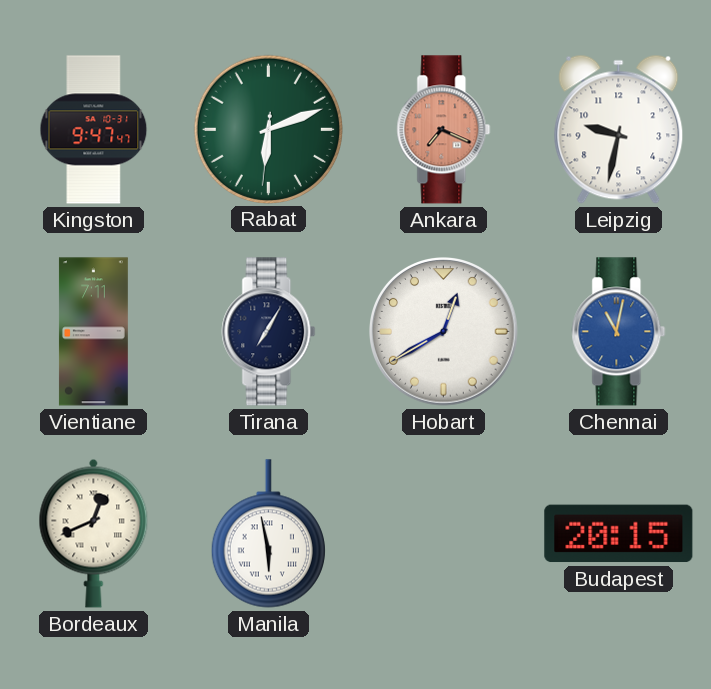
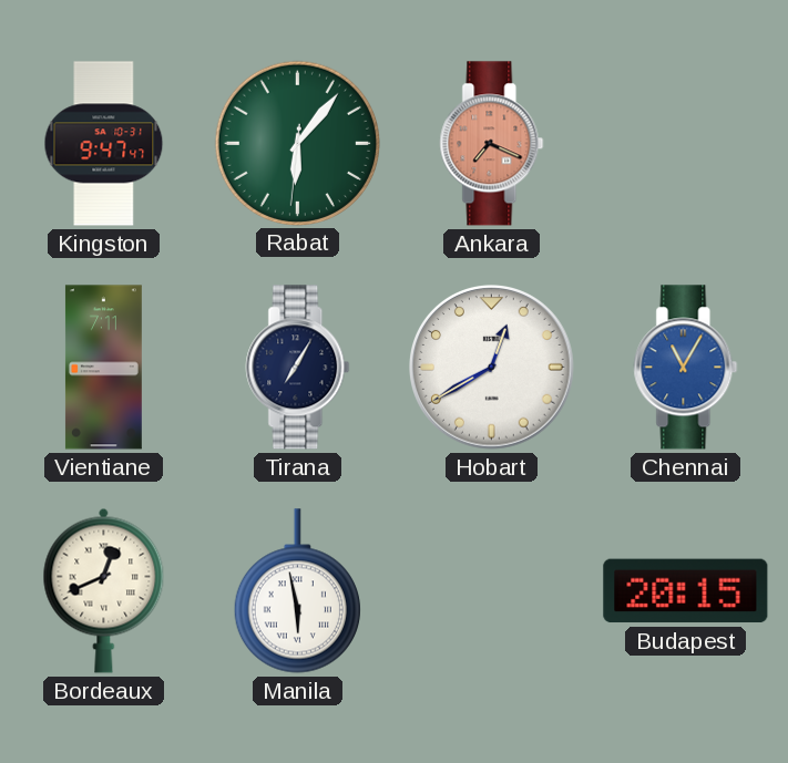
Rabat: 6:11 -> 6:06 (297, 143)
Leipzig: 9:32 -> none (619, 129)
Chennai: 11:02 -> 11:05 (686, 368)
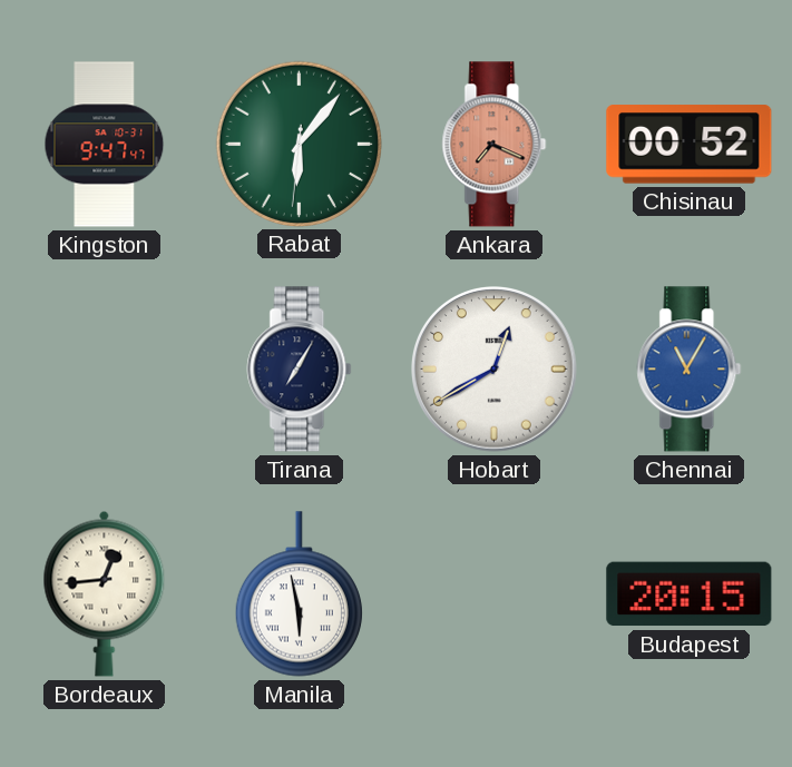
Chisinau: none -> 00:52 (690, 145)
Vientiane: 7:11 -> none (103, 368)
Bordeaux: 12:41 -> 12:44 (105, 593)
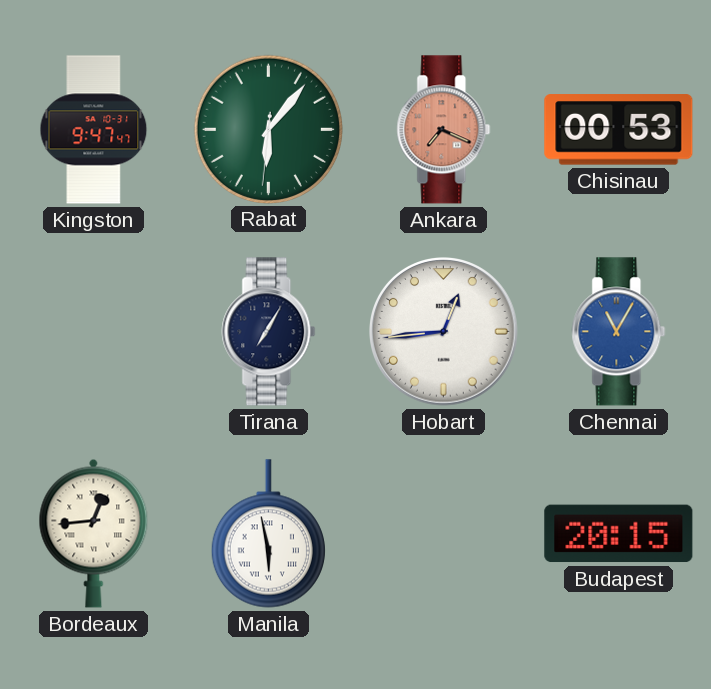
Chisinau: 00:52 -> 00:53 (619, 130)
Hobart: 12:40 -> 12:44 (444, 332)
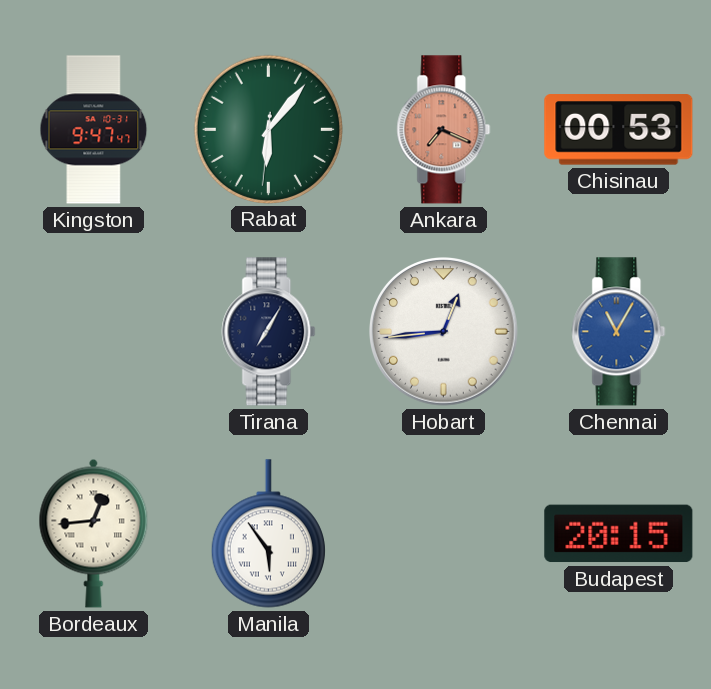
Manila: 5:58 -> 5:54 (268, 534)
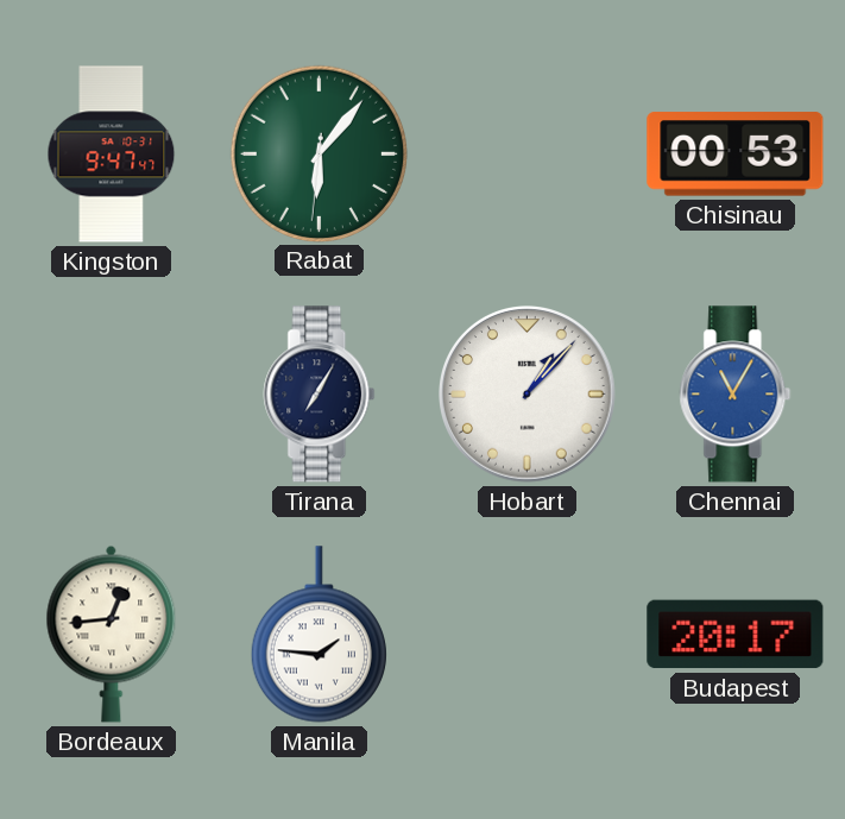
Ankara: 7:19 -> none (444, 130)
Hobart: 12:44 -> 1:07 (528, 395)
Manila: 5:54 -> 1:46 (319, 635)
Budapest: 20:15 -> 20:17 (736, 635)
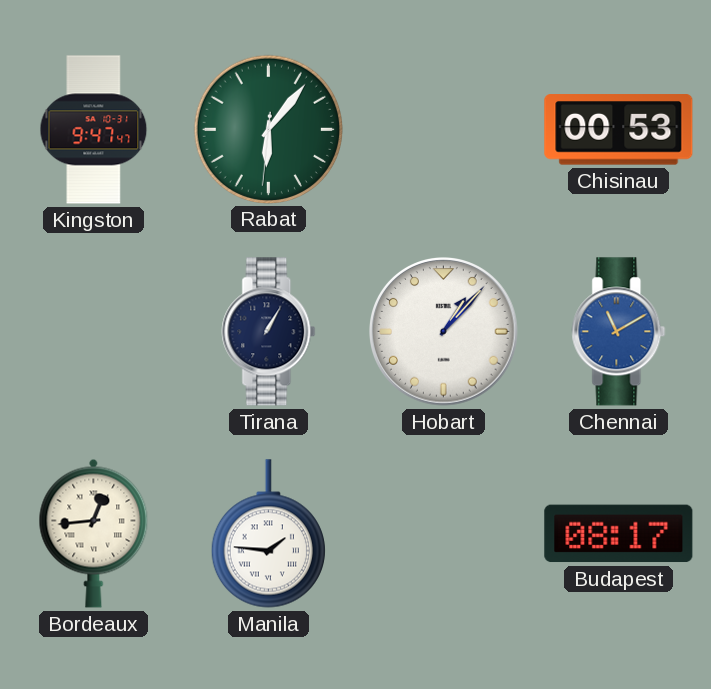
Tirana: 7:05 -> 1:05 (269, 332)
Chennai: 11:05 -> 11:10 (619, 332)
Budapest: 20:17 -> 08:17 (619, 534)
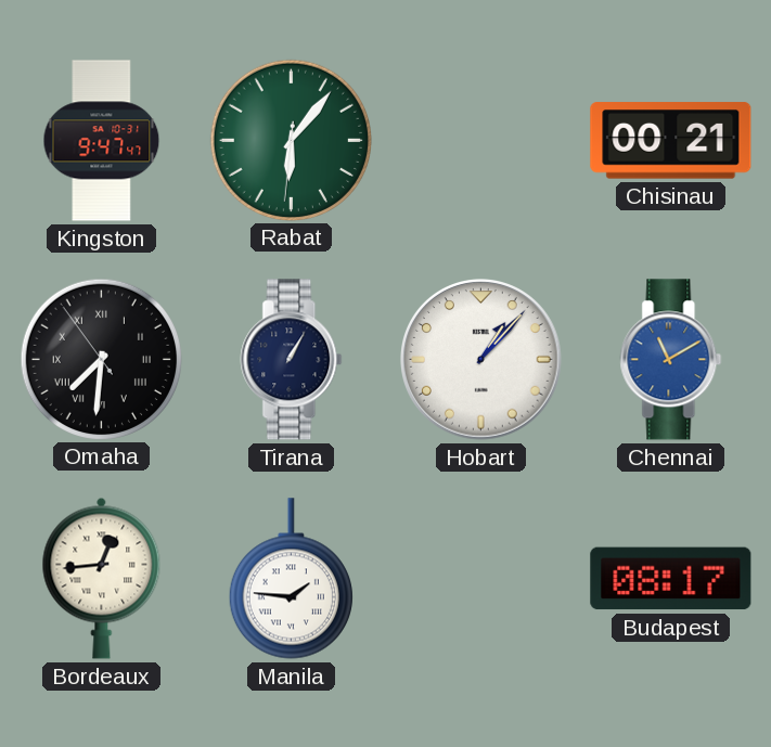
Chisinau: 00:53 -> 00:21 (671, 141)
Omaha: none -> 7:30 (101, 359)
